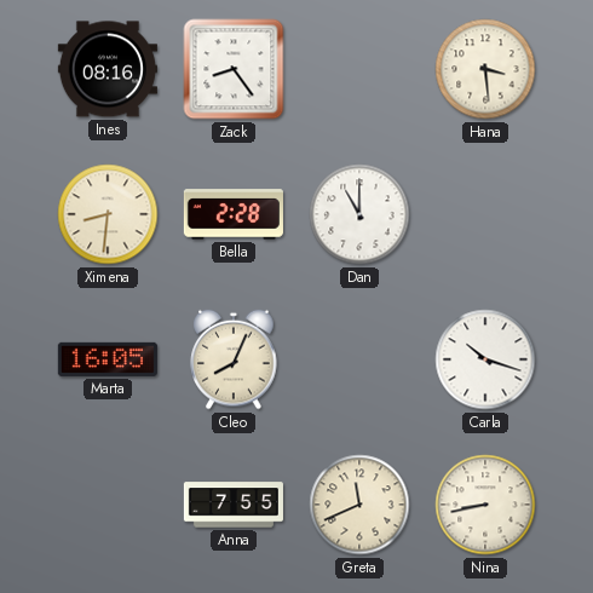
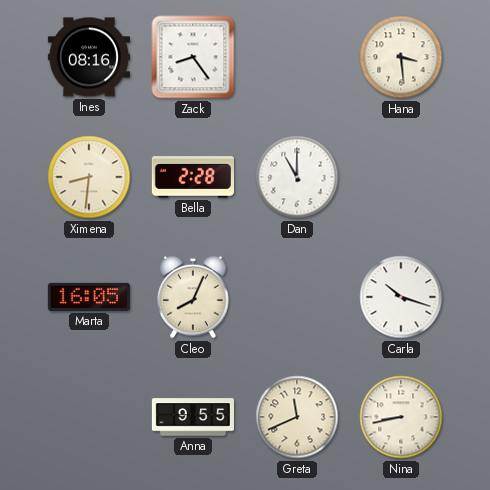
Anna: 7:55 -> 9:55 (193, 417)
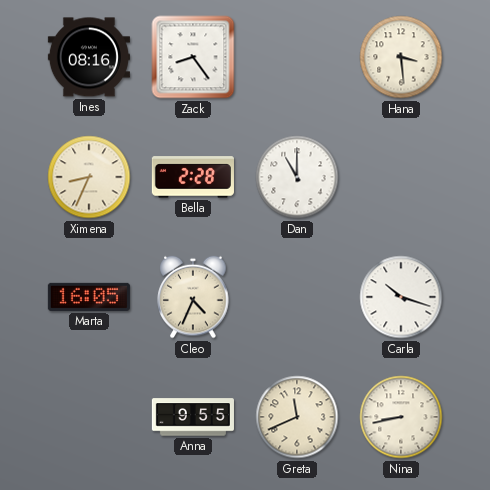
Ximena: 8:31 -> 8:34 (89, 177)
Cleo: 8:04 -> 4:34 (193, 297)
